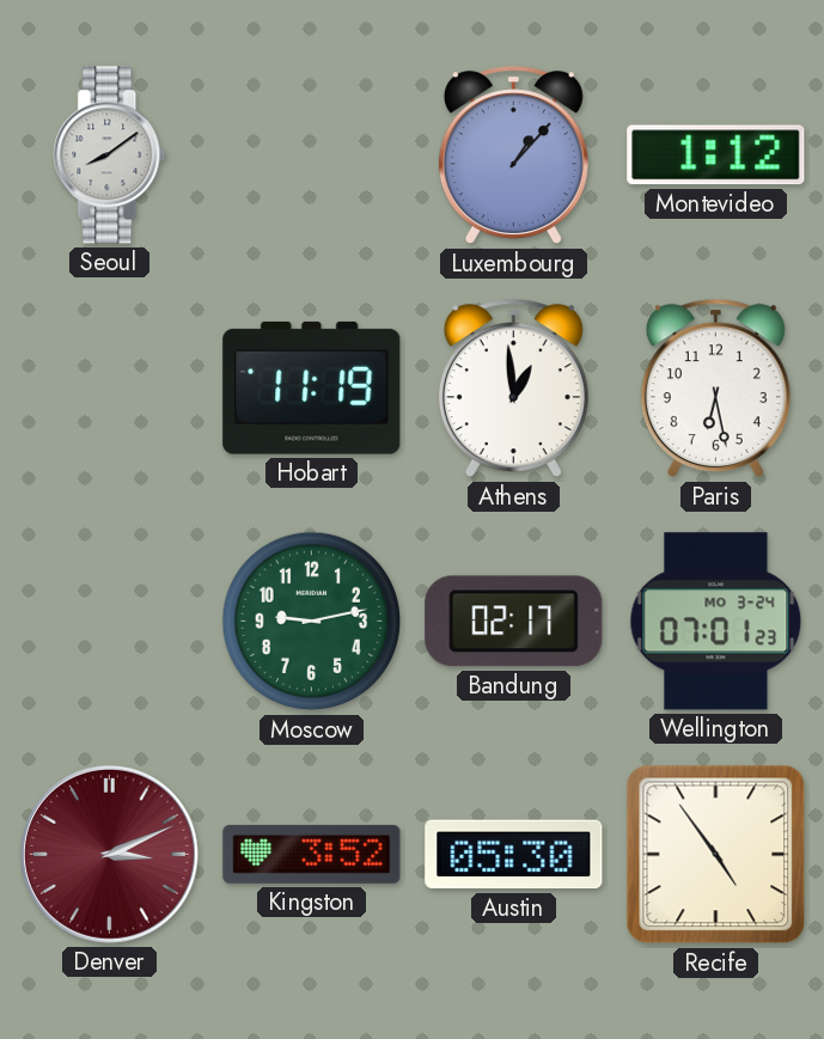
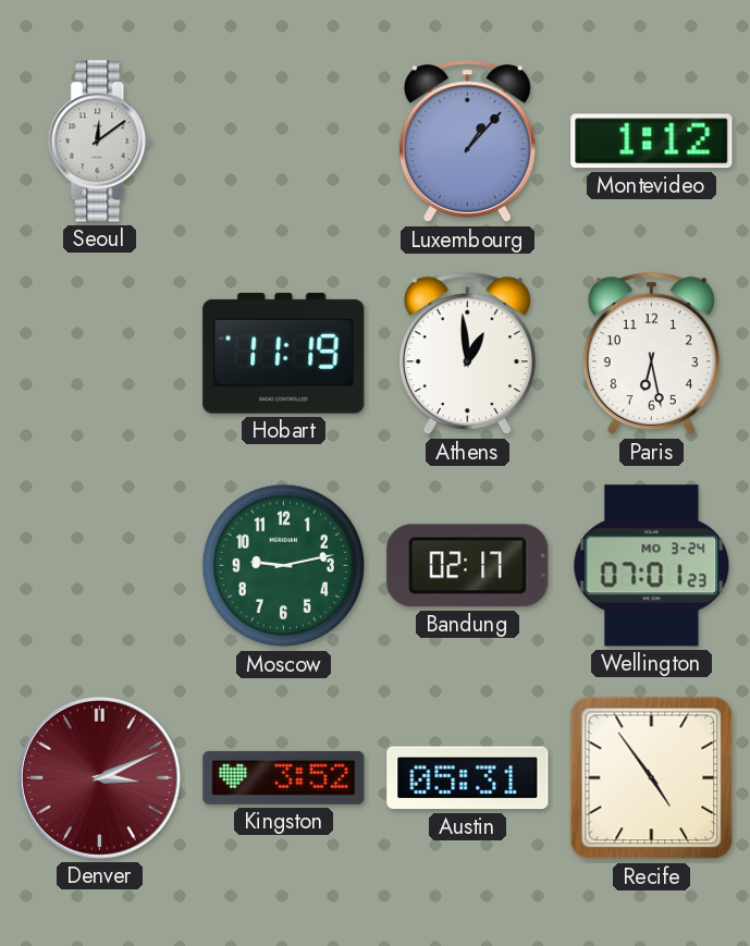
Seoul: 8:09 -> 12:09 (100, 142)
Austin: 05:30 -> 05:31 (468, 778)
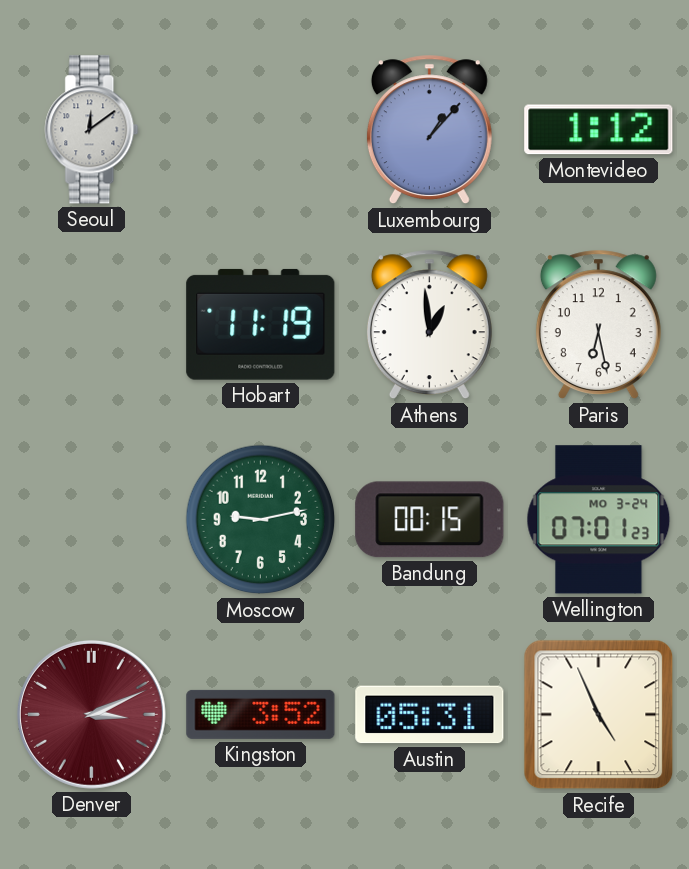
Bandung: 02:17 -> 00:15 (430, 520)
Recife: 4:54 -> 4:56 (599, 715)
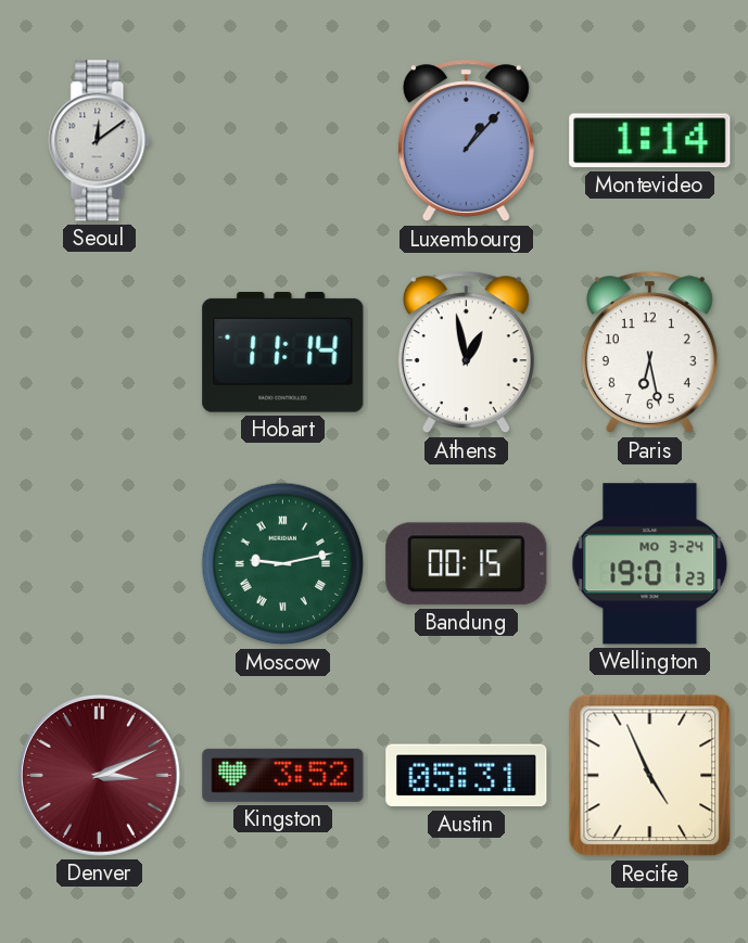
Montevideo: 1:12 -> 1:14 (650, 141)
Hobart: 11:19 -> 11:14 (283, 352)
Athens: 12:59 -> 12:58 (466, 353)
Moscow numerals: Arabic -> Roman (283, 564)
Wellington: 07:01 -> 19:01 (650, 564)
